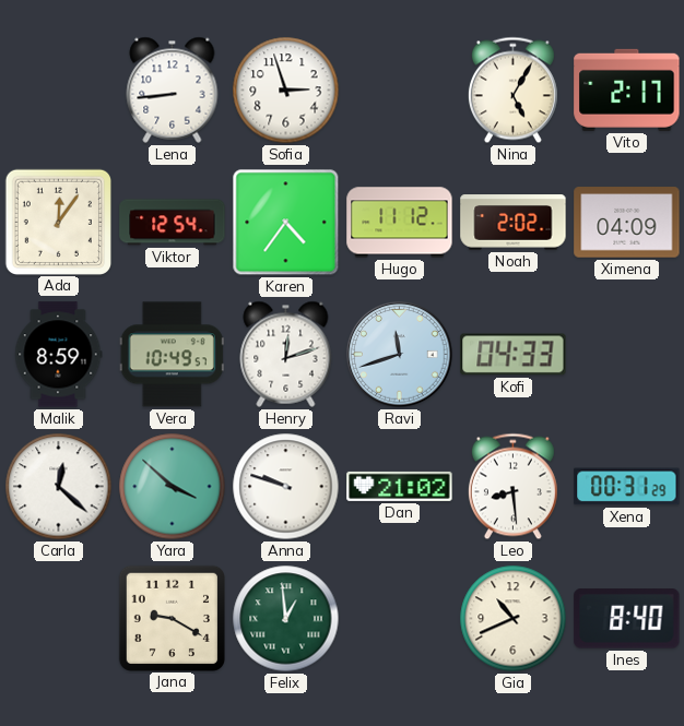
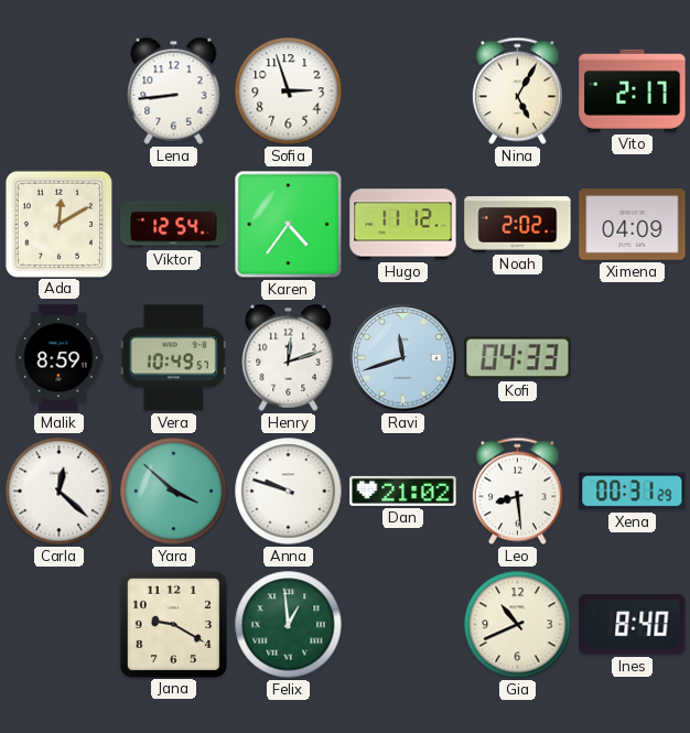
Ada: 12:06 -> 12:10 (58, 224)
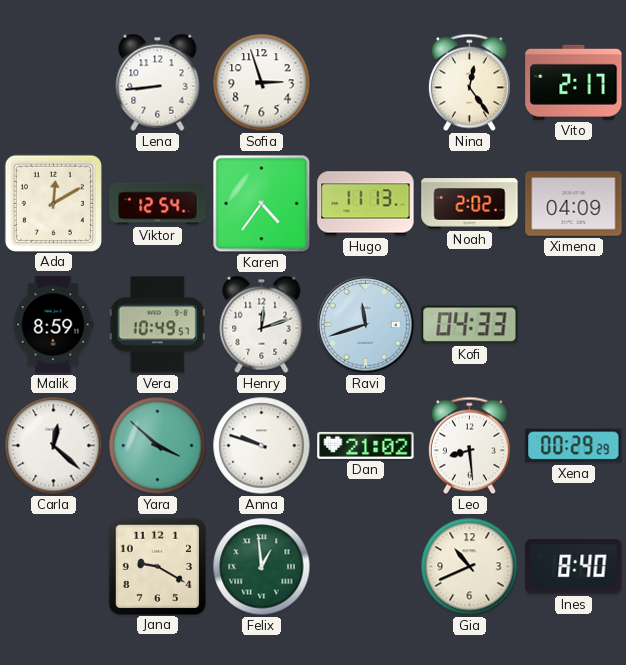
Nina: 5:05 -> 12:24 (469, 83)
Hugo: 11:12 -> 11:13 (366, 204)
Xena: 00:31 -> 00:29 (574, 446)
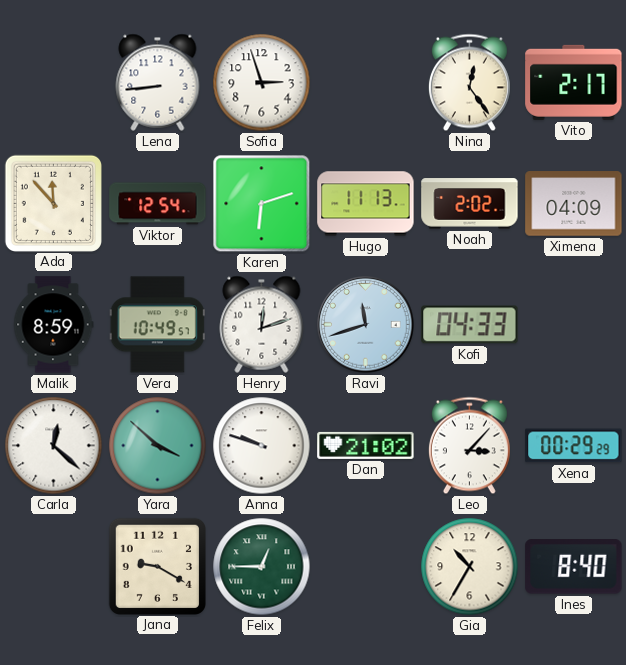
Ada: 12:10 -> 11:53 (53, 203)
Karen: 4:36 -> 6:12 (262, 204)
Leo: 8:29 -> 3:07 (469, 446)
Felix: 12:59 -> 12:45 (262, 567)
Gia: 10:41 -> 10:35 (470, 567)
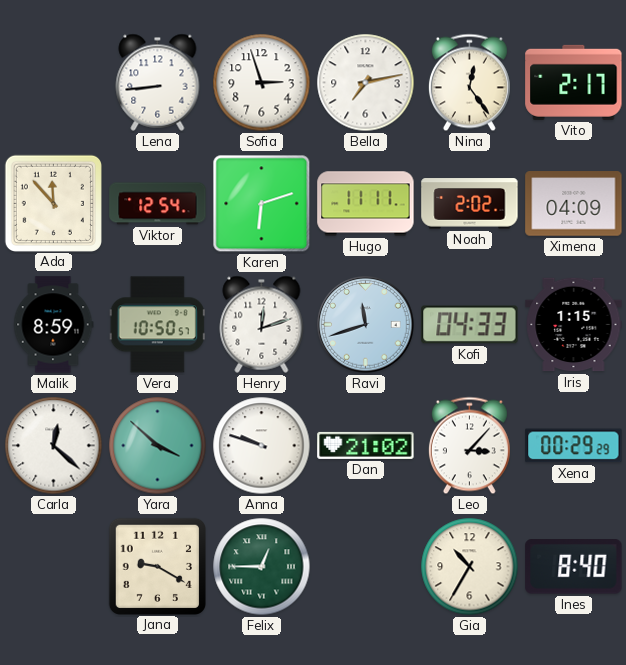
Bella: none -> 7:13 (366, 83)
Hugo: 11:13 -> 11:11 (366, 204)
Vera: 10:49 -> 10:50 (157, 325)
Iris: none -> 1:15 (574, 325)
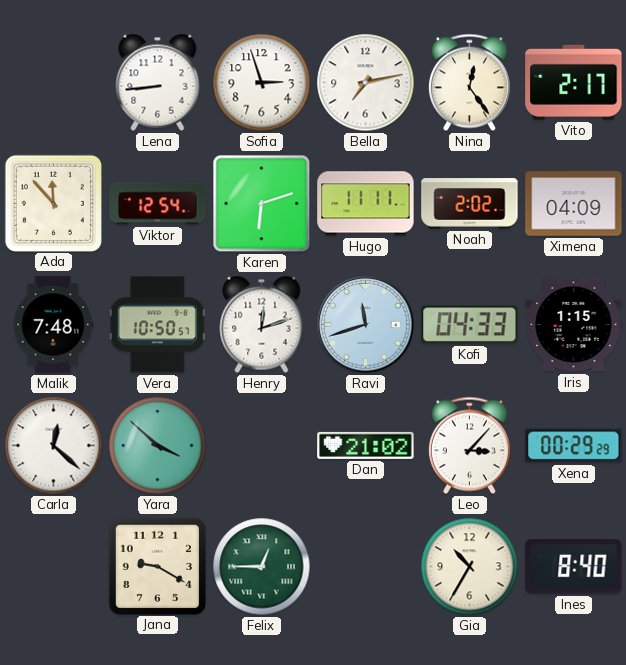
Malik: 8:59 -> 7:48 (54, 325)
Anna: 9:48 -> none (262, 446)
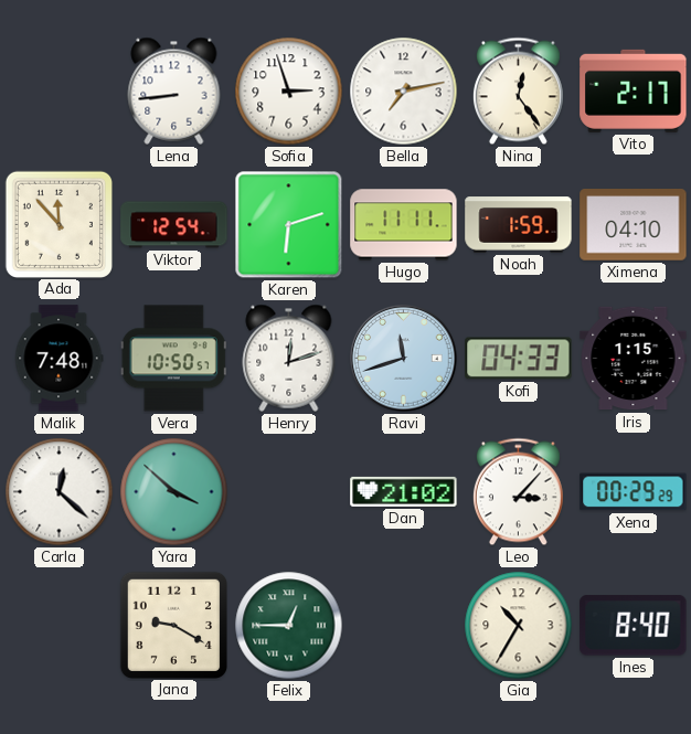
Noah: 2:02 -> 1:59 (519, 225)
Ximena: 04:09 -> 04:10 (634, 225)
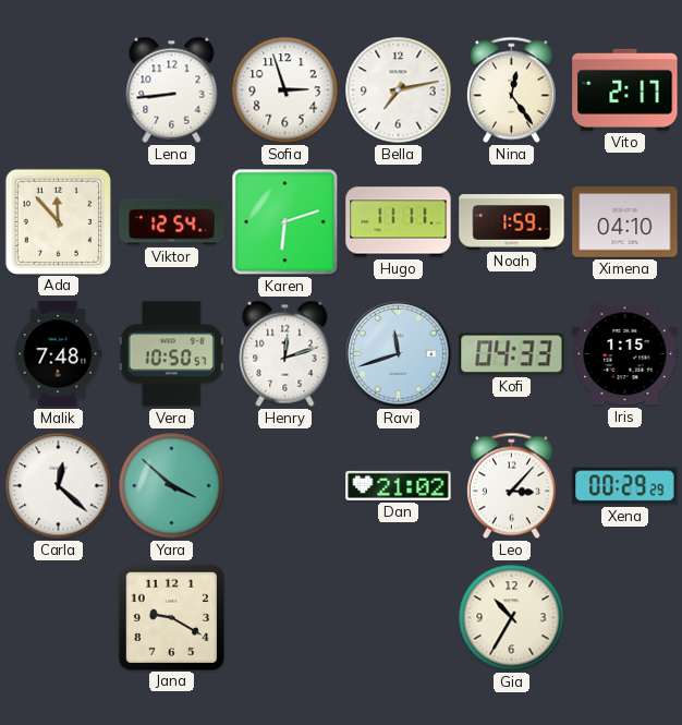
Felix: 12:45 -> none (289, 626)
Ines: 8:40 -> none (634, 626)
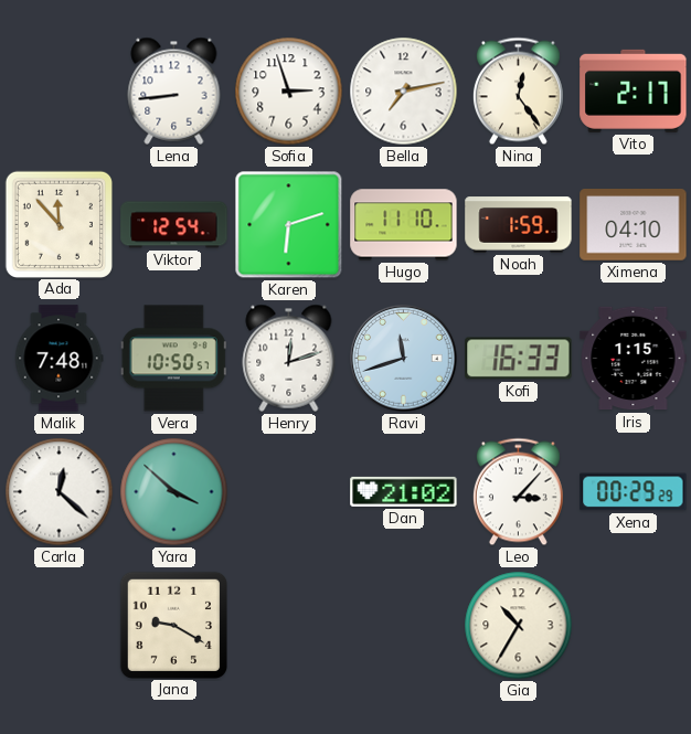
Hugo: 11:11 -> 11:10 (404, 225)
Kofi: 04:33 -> 16:33 (519, 359)
